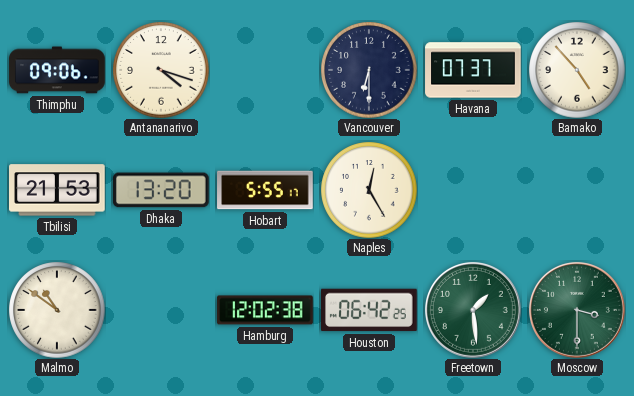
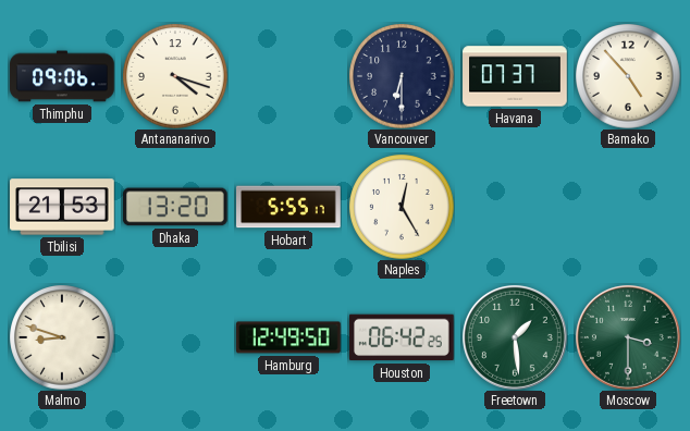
Malmo: 10:51 -> 8:48 (62, 337)
Hamburg: 12:02 -> 12:49 (288, 337)
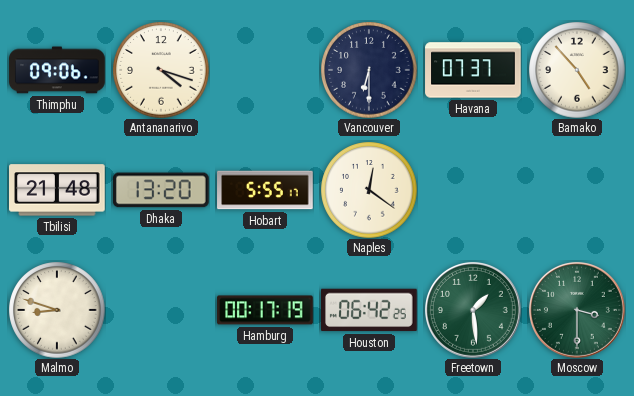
Tbilisi: 21:53 -> 21:48 (58, 190)
Naples: 12:25 -> 12:21 (369, 190)
Hamburg: 12:49 -> 00:17 (265, 310)
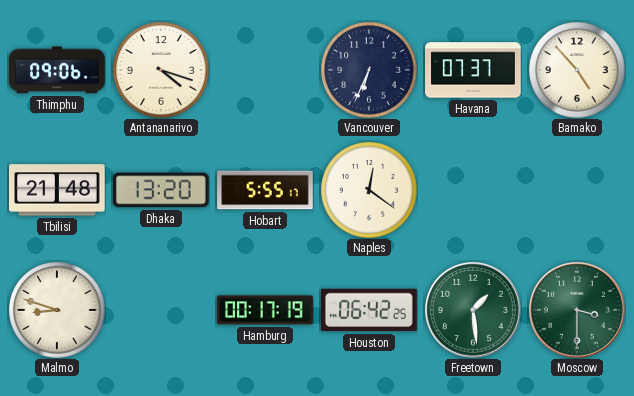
Vancouver: 6:30 -> 6:34 (369, 70)
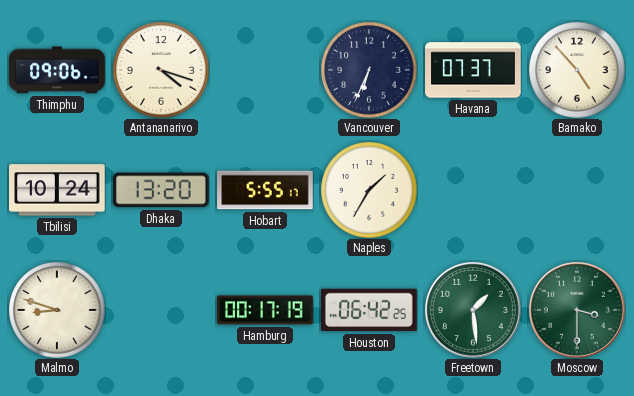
Tbilisi: 21:48 -> 10:24 (58, 190)
Naples: 12:21 -> 1:35 (369, 190)
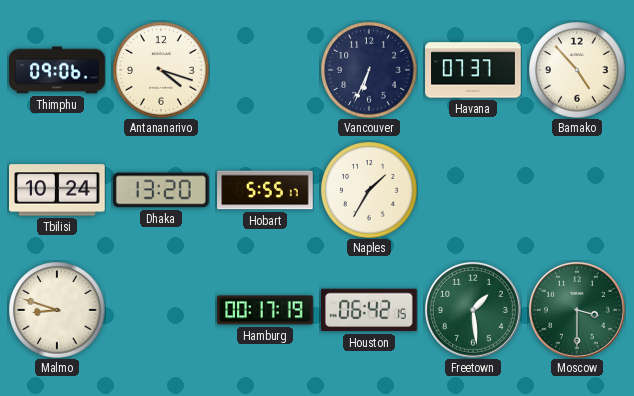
Houston: 06:42:25 -> 06:42:15 (370, 310)
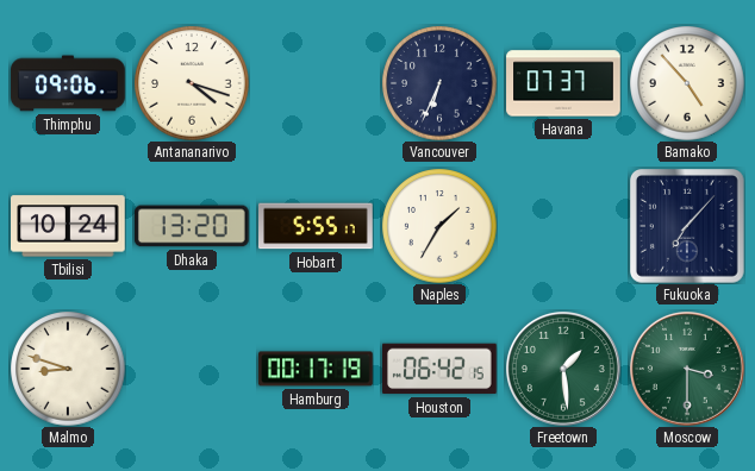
Fukuoka: none -> 7:07 (688, 227)
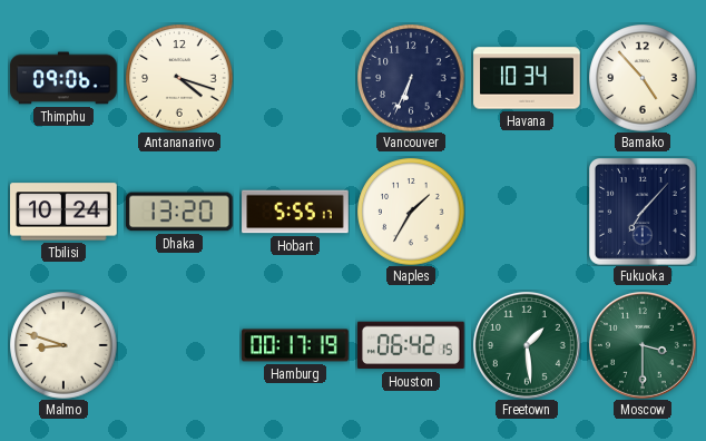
Havana: 07:37 -> 10:34 (527, 78)
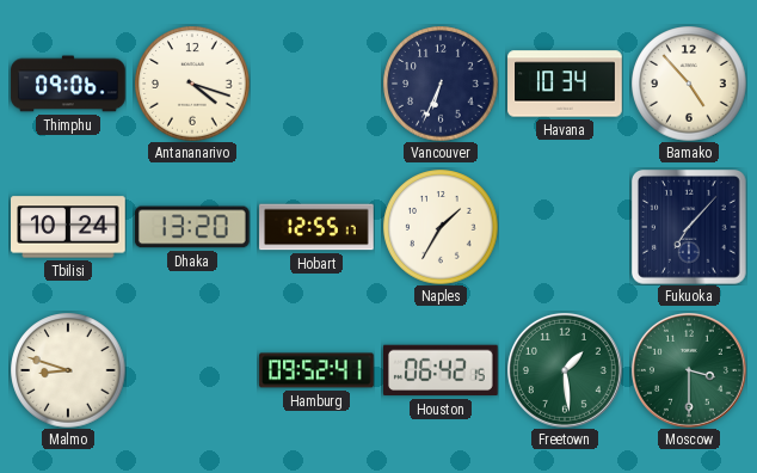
Hobart: 5:55 -> 12:55 (316, 227)
Hamburg: 00:17 -> 09:52 (316, 370)
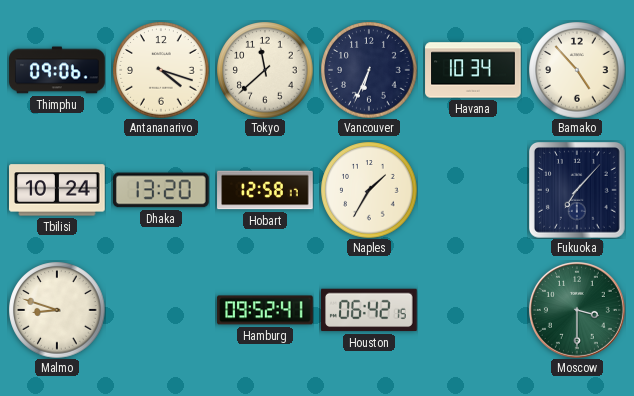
Tokyo: none -> 11:38 (265, 70)
Hobart: 12:55 -> 12:58 (265, 190)
Freetown: 1:29 -> none (565, 370)
